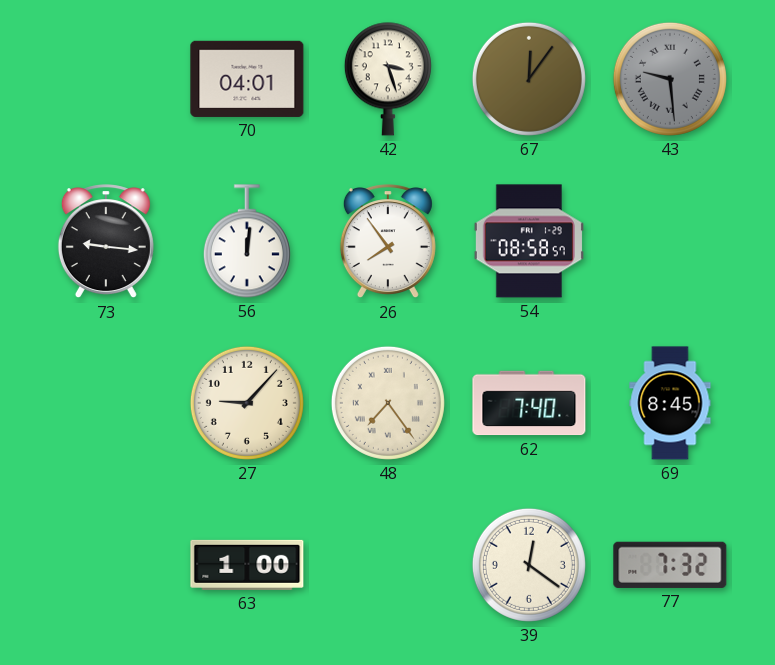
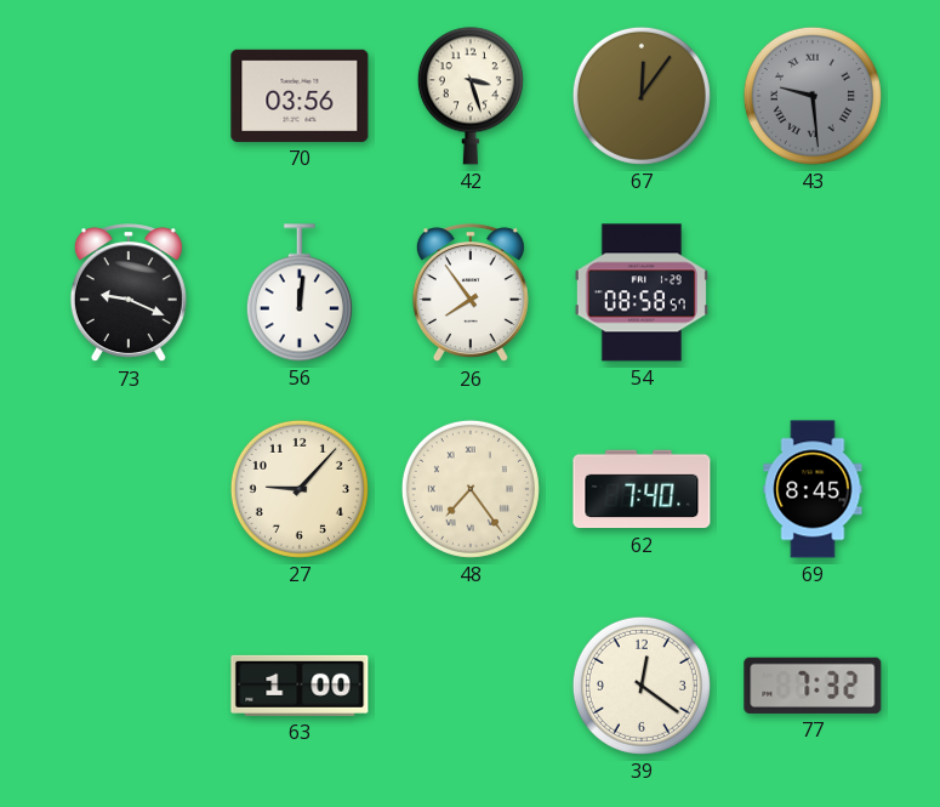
70: 04:01 -> 03:56 (300, 96)
73: 9:16 -> 9:19 (129, 294)
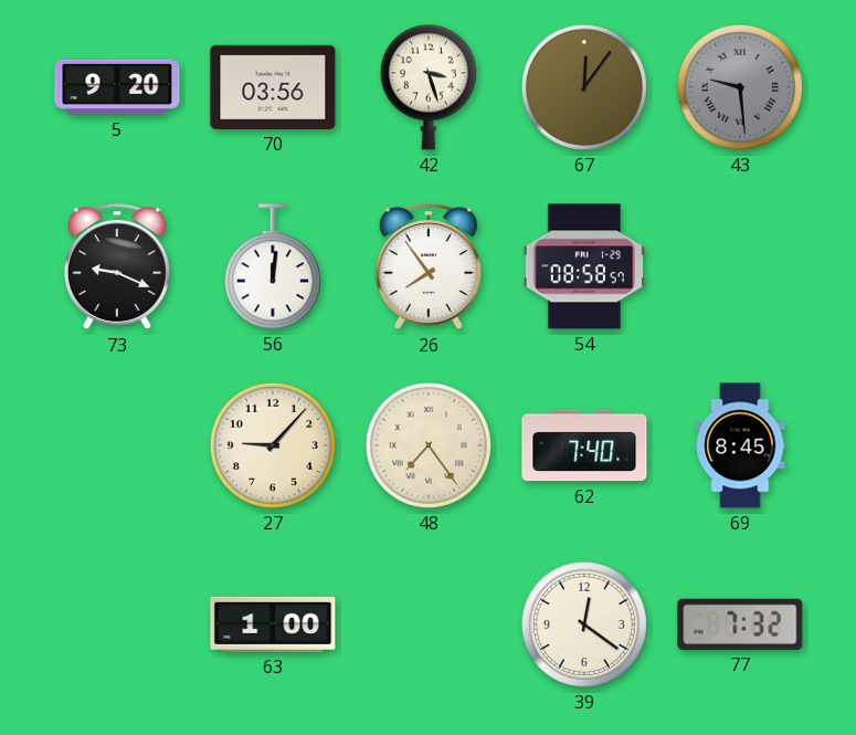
5: none -> 9:20 (117, 87)
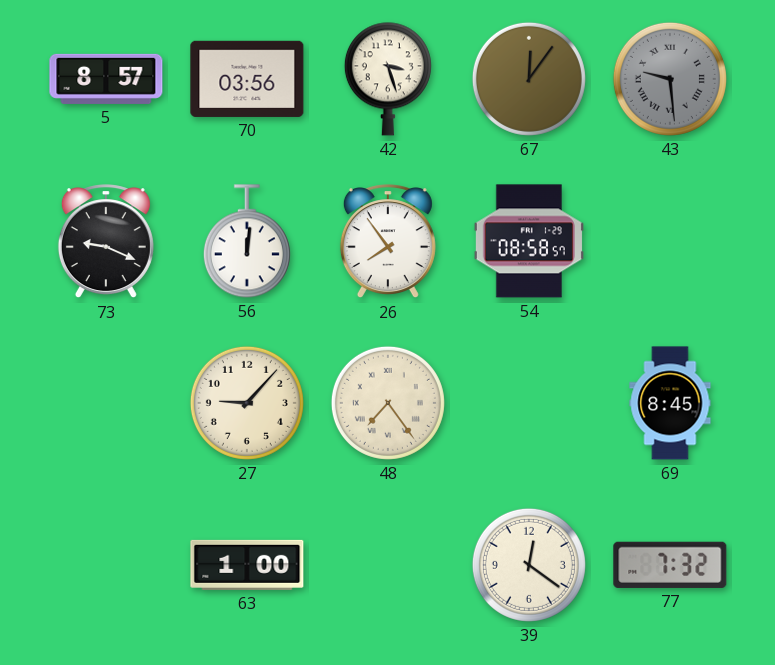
5: 9:20 -> 8:57 (106, 79)
62: 7:40 -> none (584, 445)
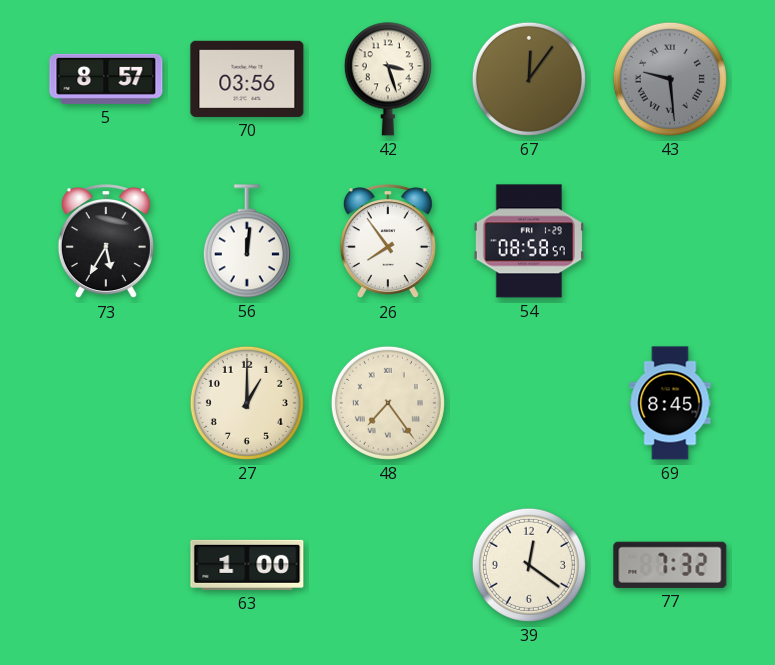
73: 9:19 -> 5:35 (106, 242)
27: 9:07 -> 1:00 (247, 403)
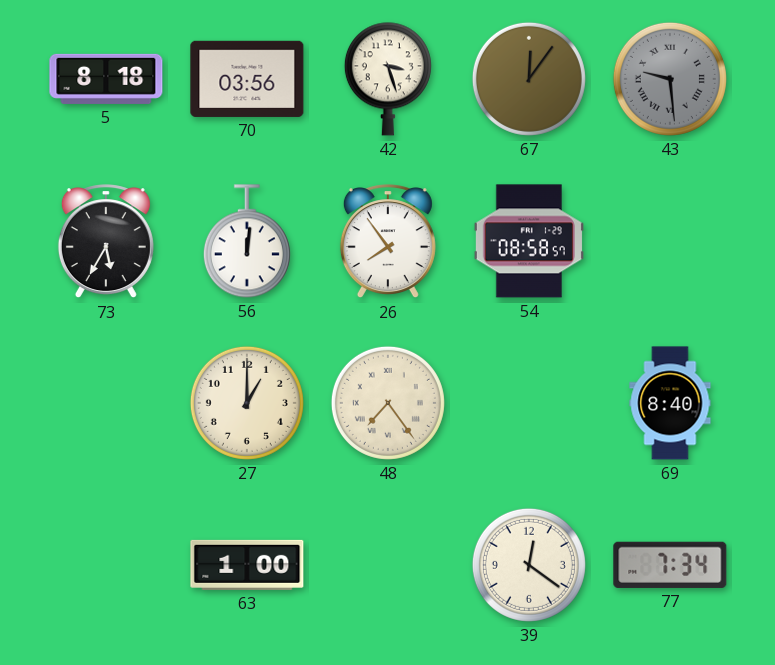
5: 8:57 -> 8:18 (106, 79)
69: 8:45 -> 8:40 (670, 403)
77: 7:32 -> 7:34 (670, 565)
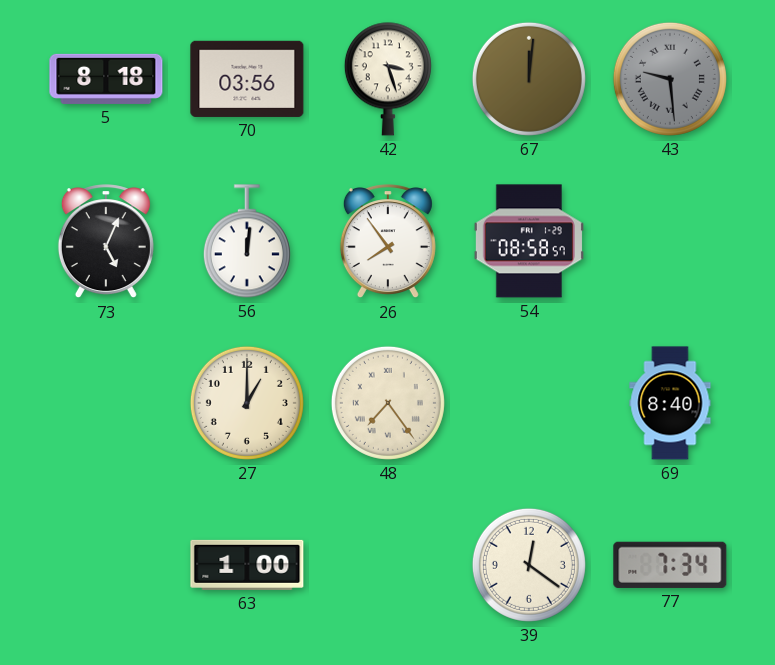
67: 12:06 -> 12:01 (529, 79)
73: 5:35 -> 5:04 (106, 242)
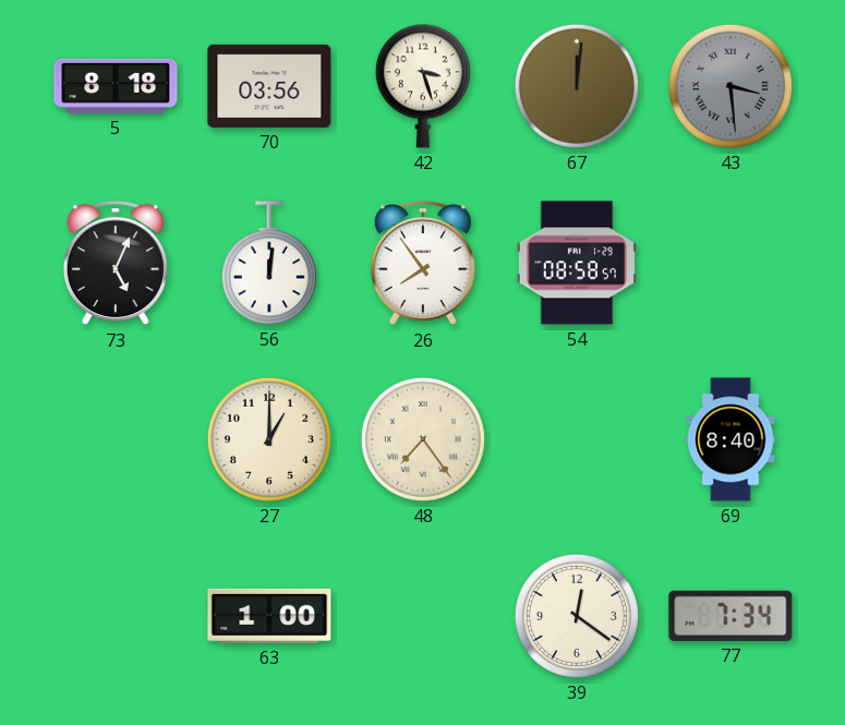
43: 9:29 -> 3:29 (731, 86)
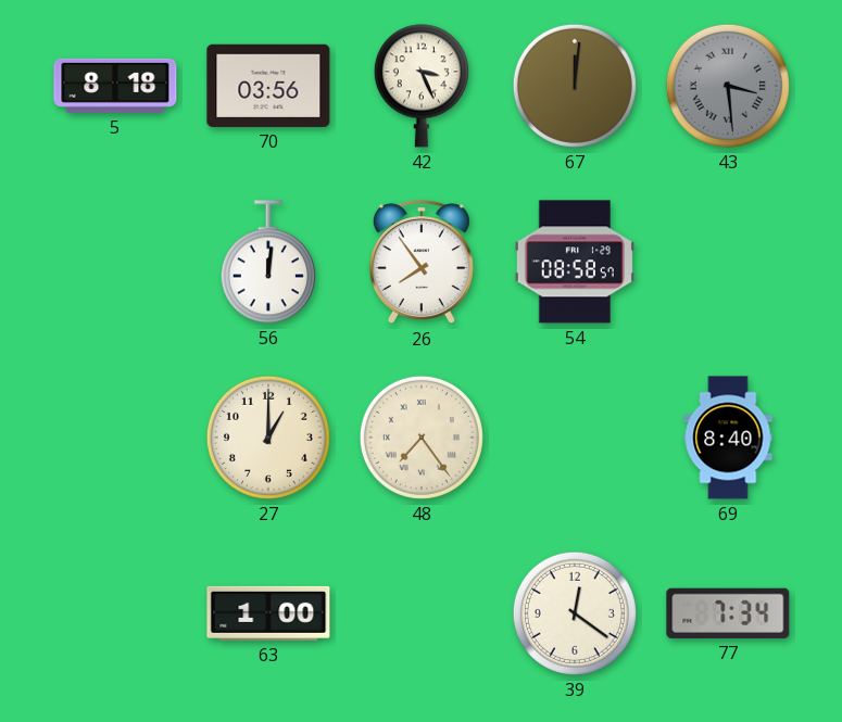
42: 3:27 -> 3:26 (422, 86)
73: 5:04 -> none (116, 264)
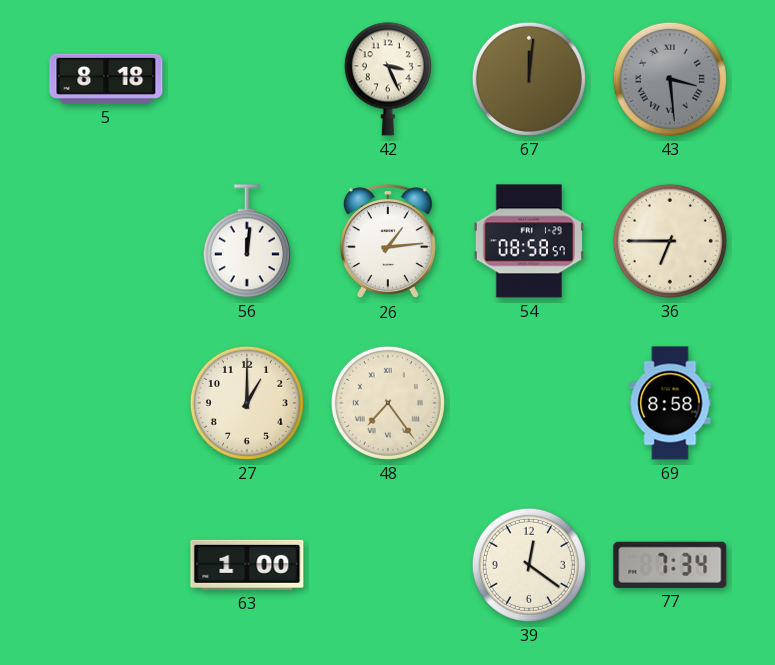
70: 03:56 -> none (268, 86)
26: 7:54 -> 1:14 (388, 242)
36: none -> 6:45 (670, 241)
69: 8:40 -> 8:58 (670, 403)
